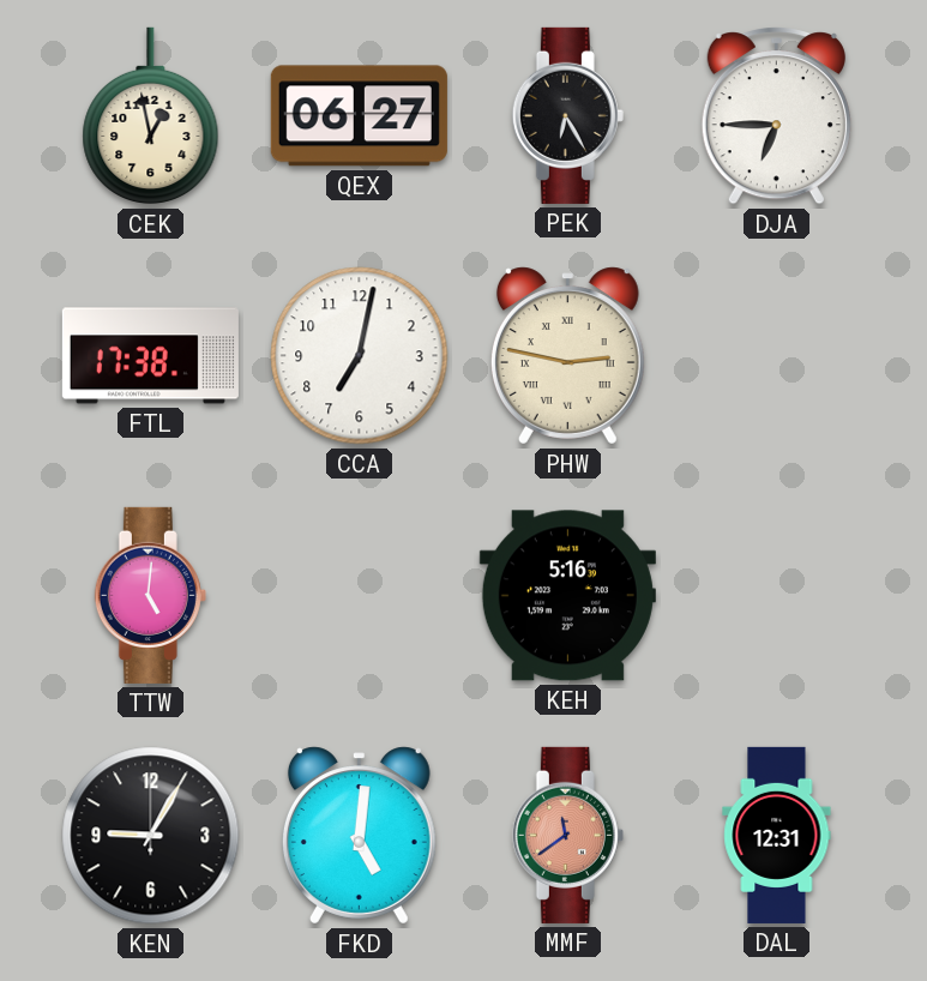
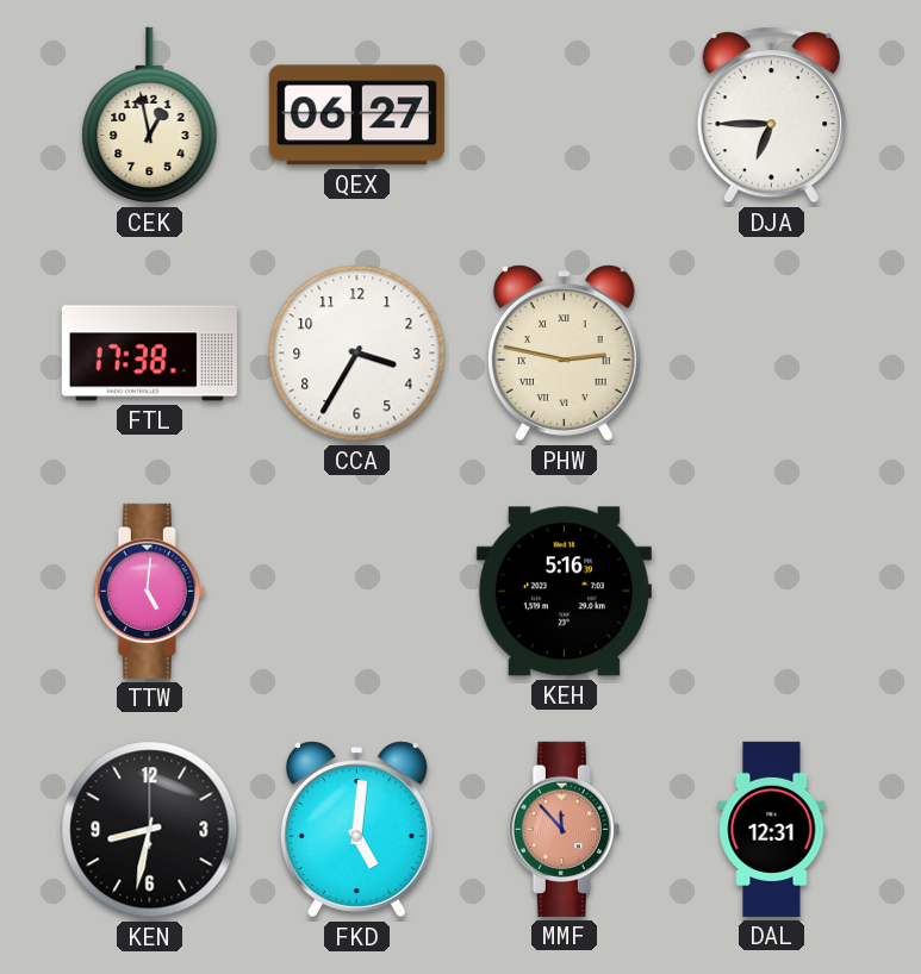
PEK: 6:25 -> none (567, 115)
CCA: 7:02 -> 3:35 (357, 354)
KEN: 9:05 -> 8:32 (150, 830)
MMF: 11:39 -> 11:53 (564, 829)
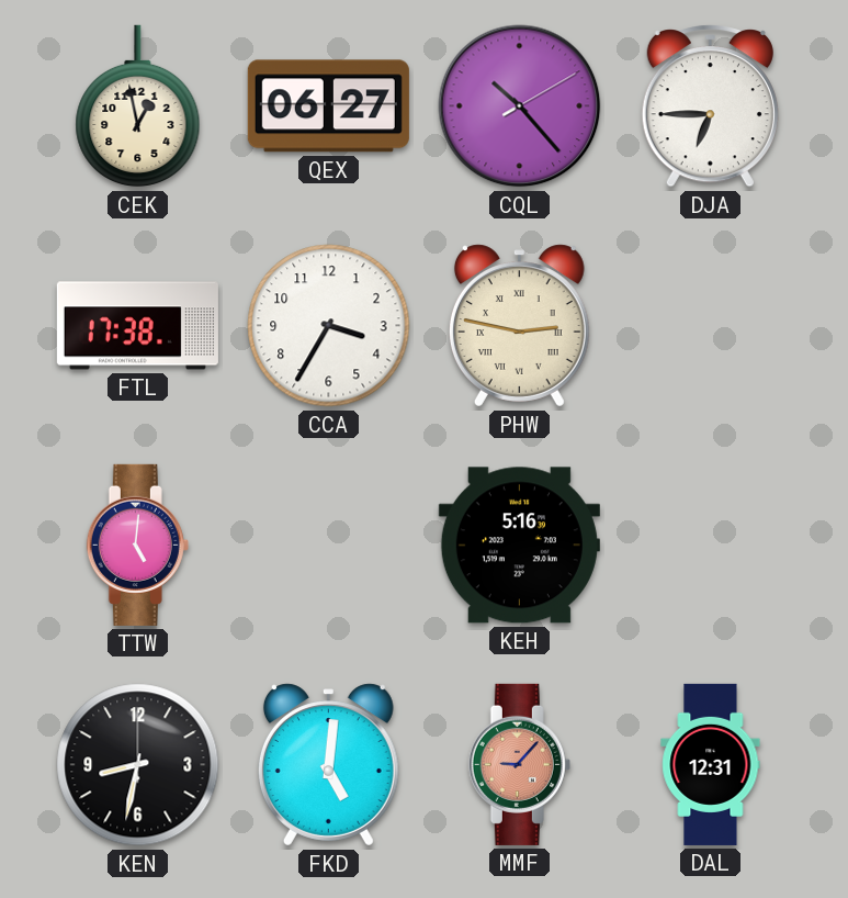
CQL: none -> 10:23 (520, 106)
MMF: 11:53 -> 9:07 (519, 764)
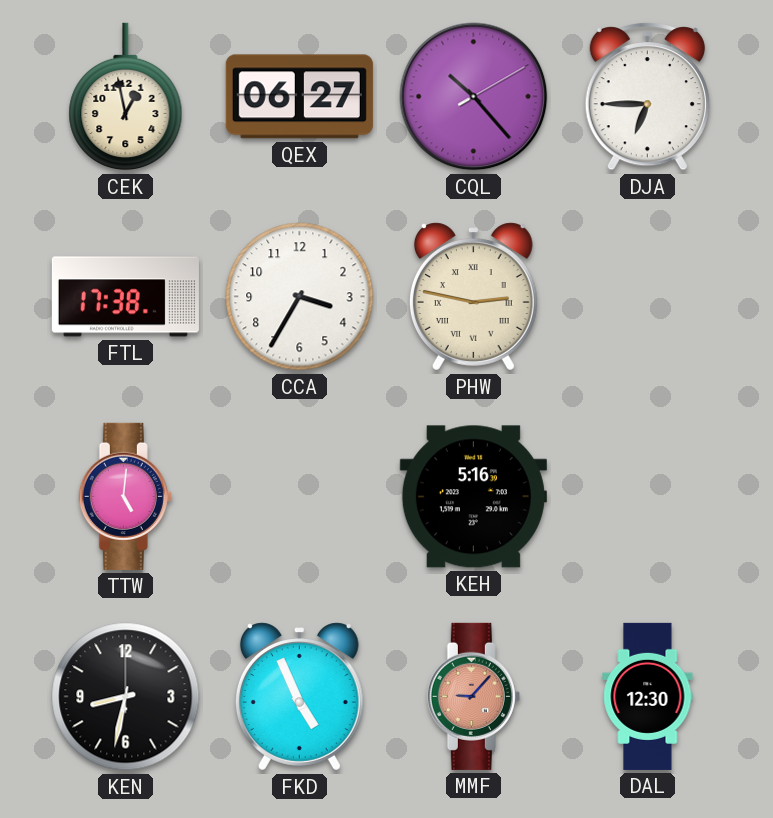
FKD: 5:01 -> 4:56 (299, 697)
DAL: 12:31 -> 12:30 (648, 696)
